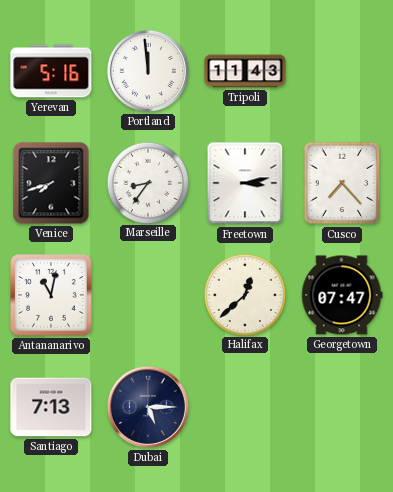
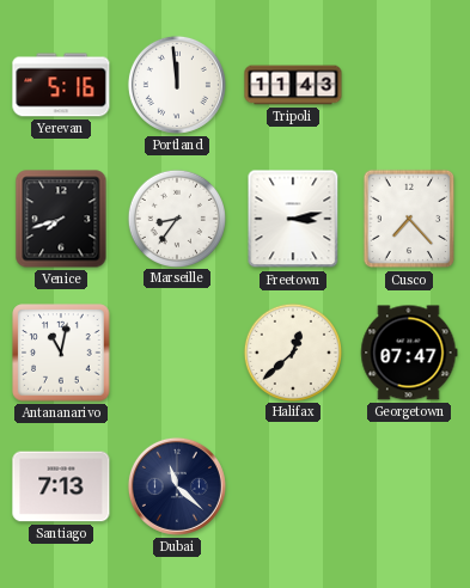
Dubai: 5:15 -> 11:22 (177, 486)
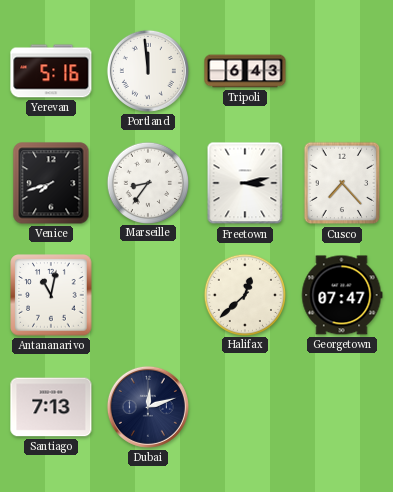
Tripoli: 11:43 -> 6:43 (245, 71)
Dubai: 11:22 -> 12:12 (148, 407)
